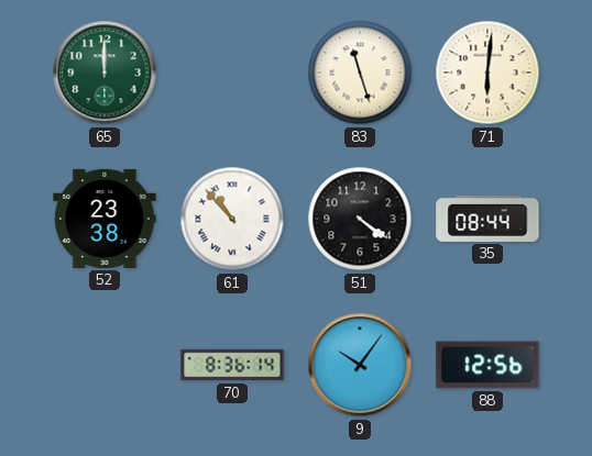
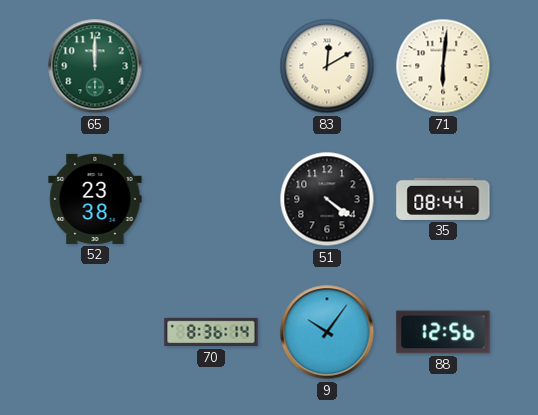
83: 11:27 -> 12:10 (327, 66)
61: 10:53 -> none (232, 219)
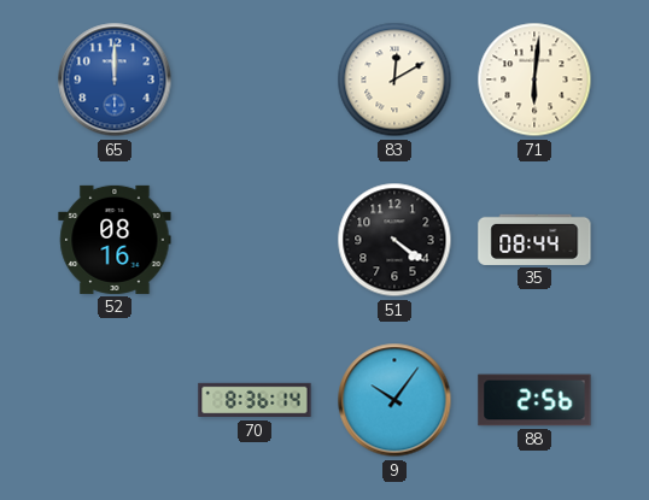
65 dial: green -> blue (115, 80)
52: 23:38 -> 08:16 (115, 240)
88: 12:56 -> 2:56 (534, 400)
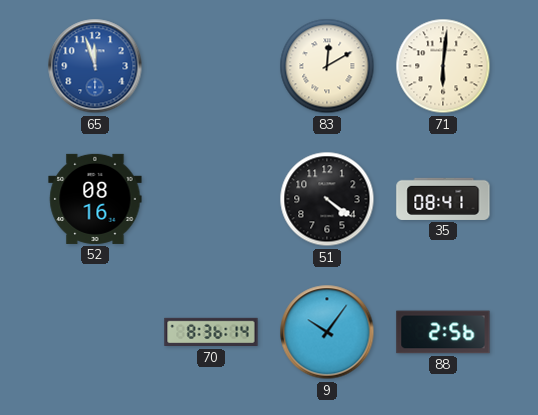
65: 12:00 -> 11:57 (95, 66)
35: 08:44 -> 08:41 (443, 199)
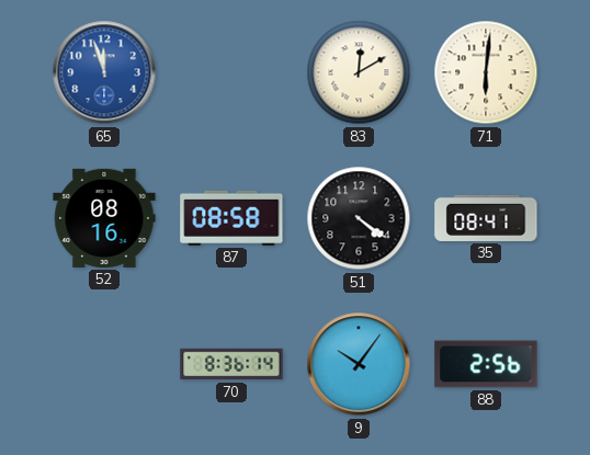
87: none -> 08:58 (231, 218)
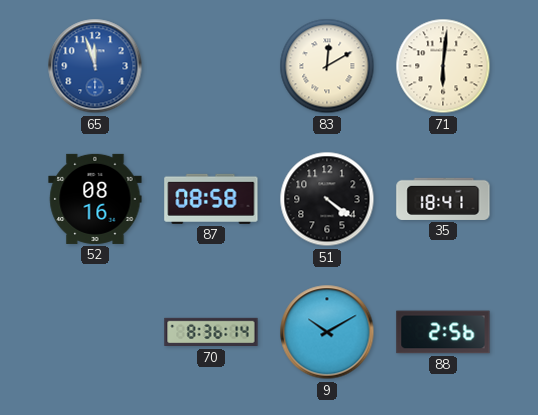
35: 08:41 -> 18:41 (443, 199)
9: 10:06 -> 10:10 (327, 332)
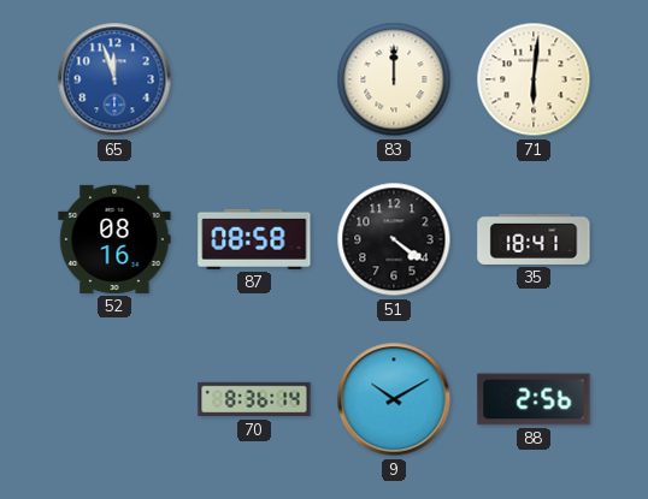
83: 12:10 -> 12:00 (394, 79)
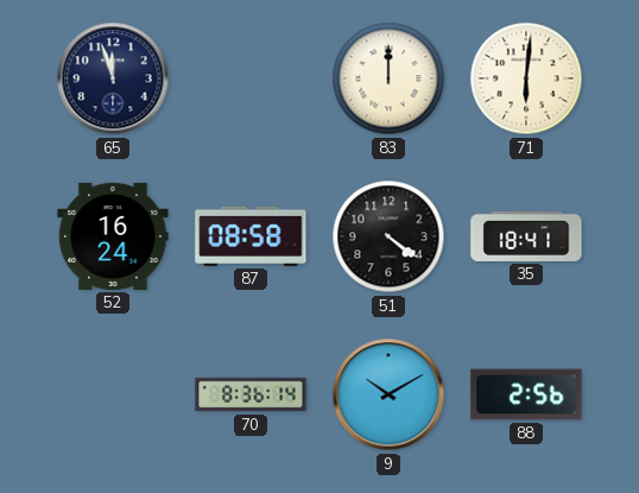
65 dial: blue -> navy (113, 78)
52: 08:16 -> 16:24 (113, 236)
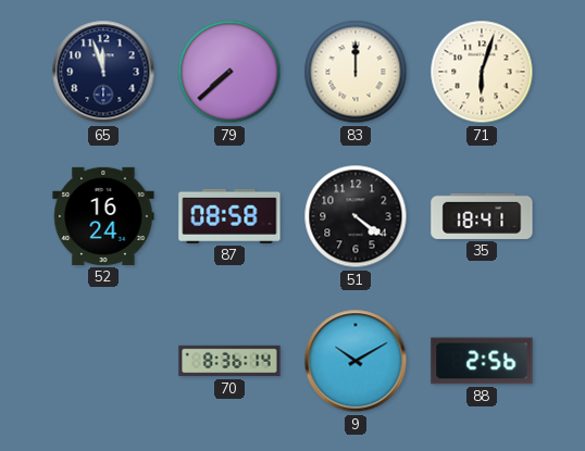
79: none -> 7:38 (229, 72)
71: 6:01 -> 6:03 (482, 72)
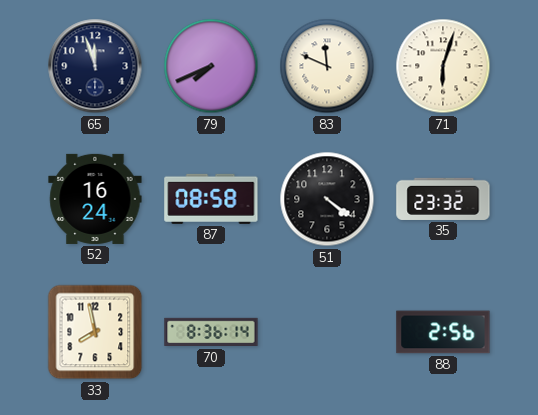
79: 7:38 -> 7:41 (211, 66)
83: 12:00 -> 11:49 (327, 66)
35: 18:41 -> 23:32 (443, 199)
33: none -> 7:58 (95, 332)
9: 10:10 -> none (356, 361)
